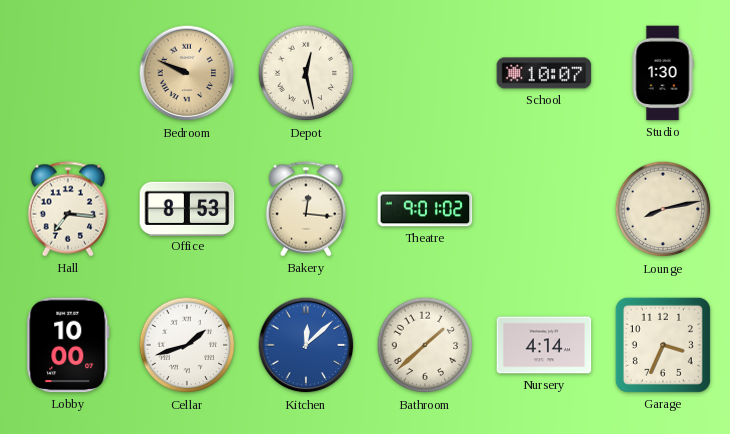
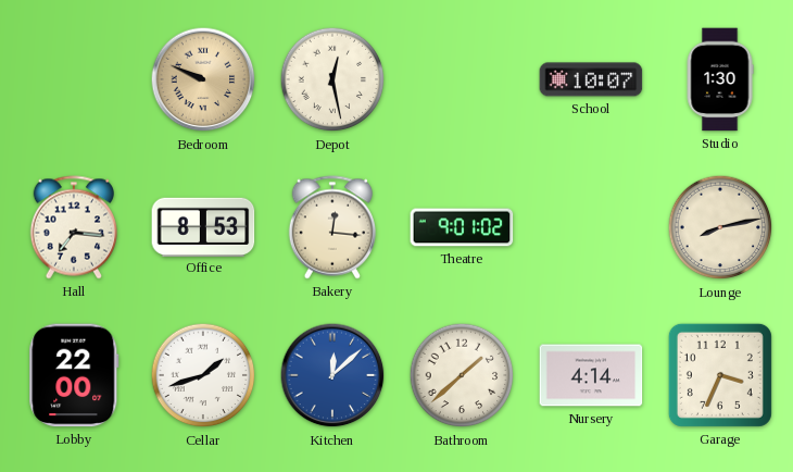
Lobby: 10:00 -> 22:00 (74, 375)
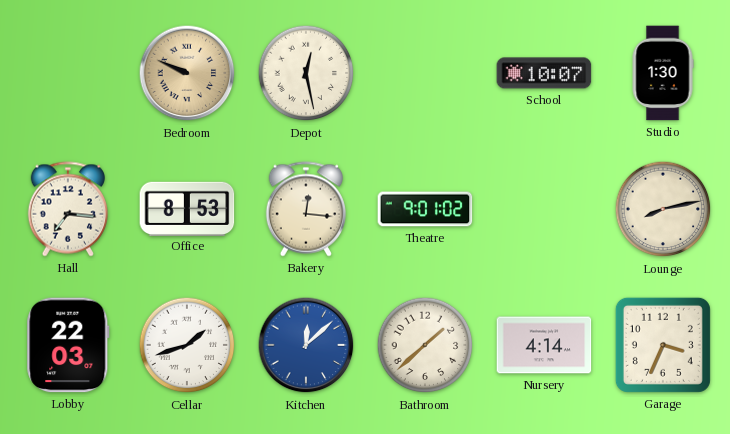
Lobby: 22:00 -> 22:03 (68, 345)
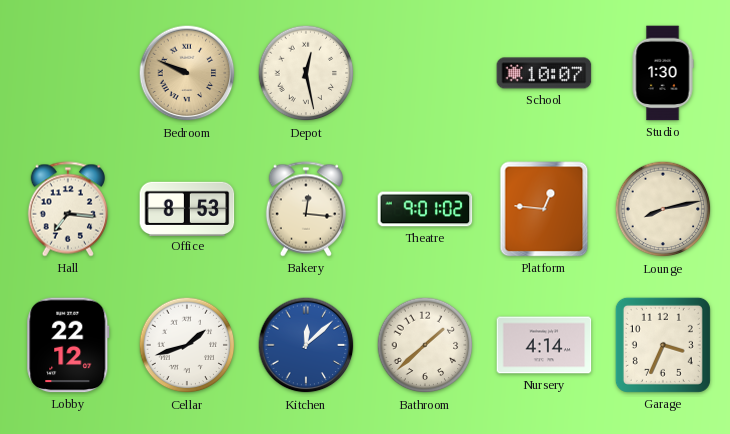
Platform: none -> 12:46 (544, 209)
Lobby: 22:03 -> 22:12 (68, 345)
